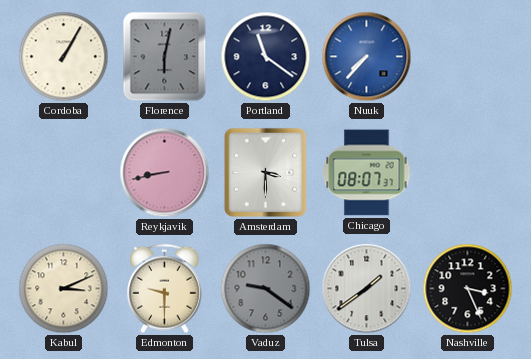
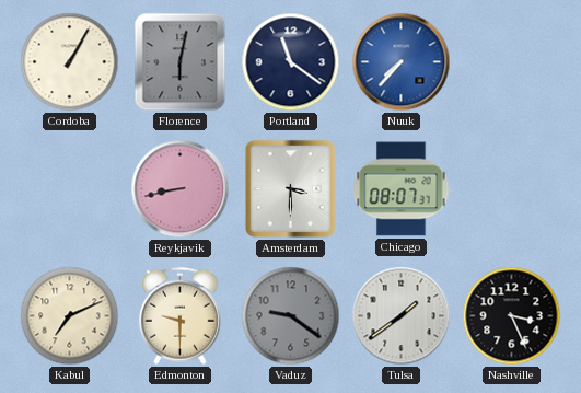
Kabul: 3:11 -> 7:11 (70, 316)
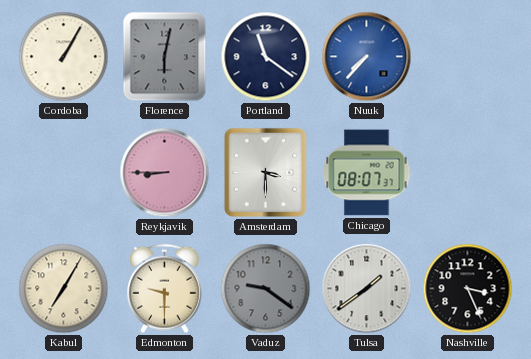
Reykjavik: 8:43 -> 8:45 (165, 173)
Kabul: 7:11 -> 7:05 (64, 289)
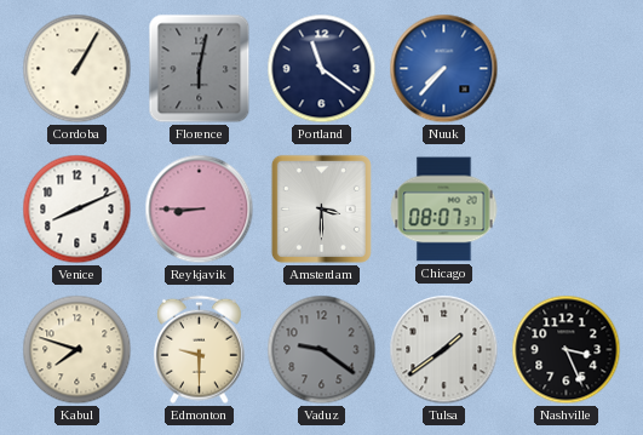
Venice: none -> 8:11 (77, 210)
Kabul: 7:05 -> 7:48 (77, 350)
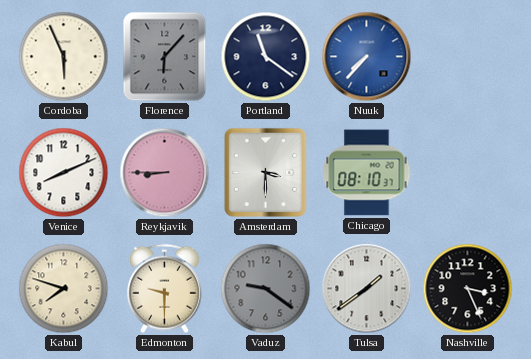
Cordoba: 1:05 -> 5:56 (64, 57)
Florence: 6:02 -> 6:07 (165, 57)
Chicago: 08:07 -> 08:10 (367, 173)
